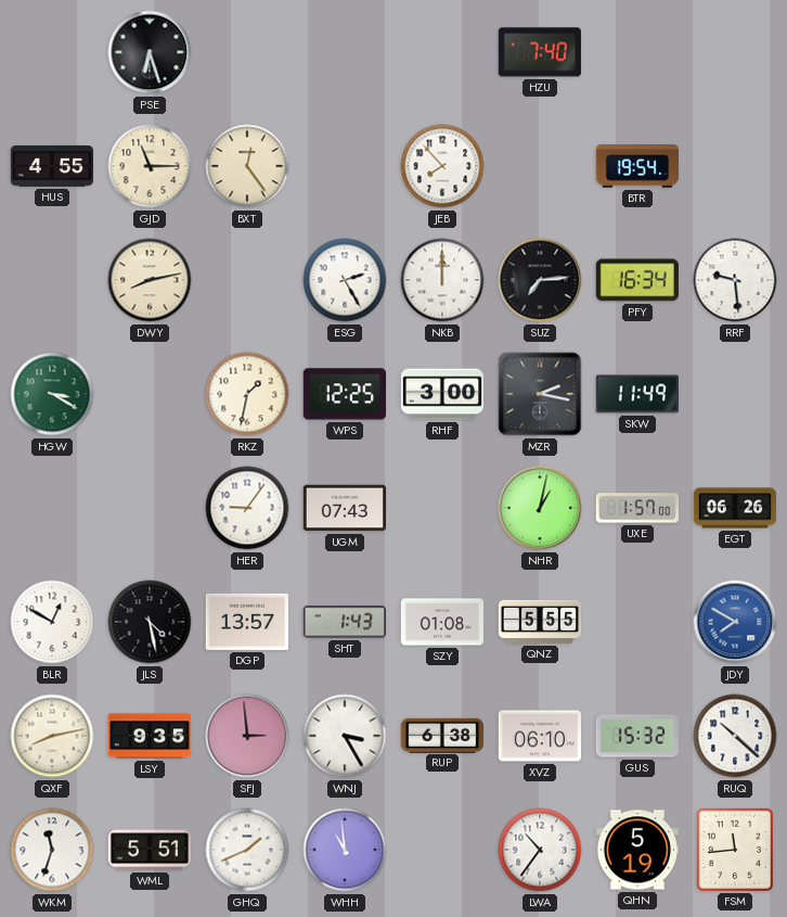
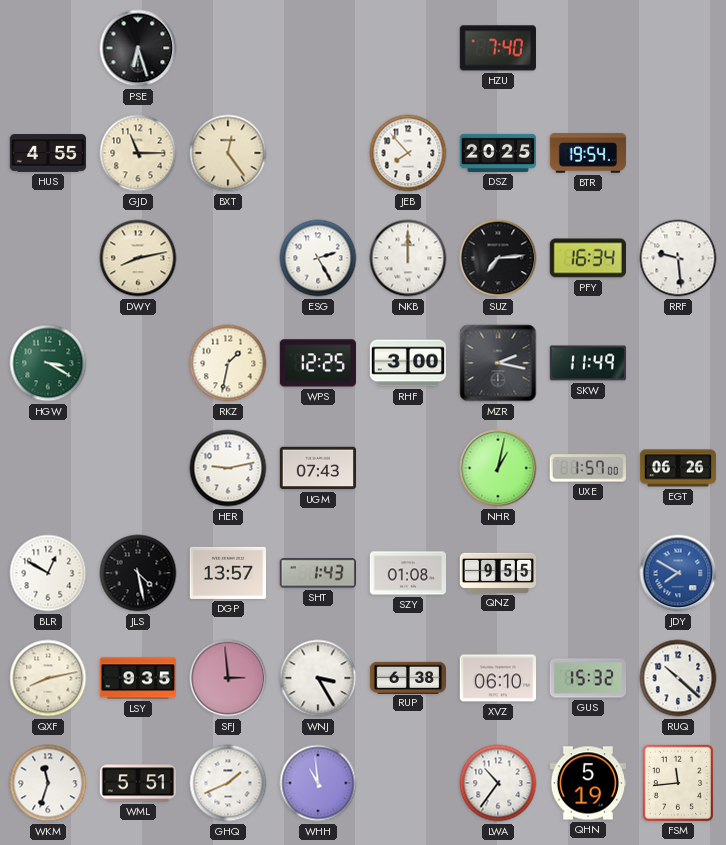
DSZ: none -> 20:25 (497, 153)
HER: 9:06 -> 9:13 (228, 468)
QNZ: 5:55 -> 9:55 (498, 573)
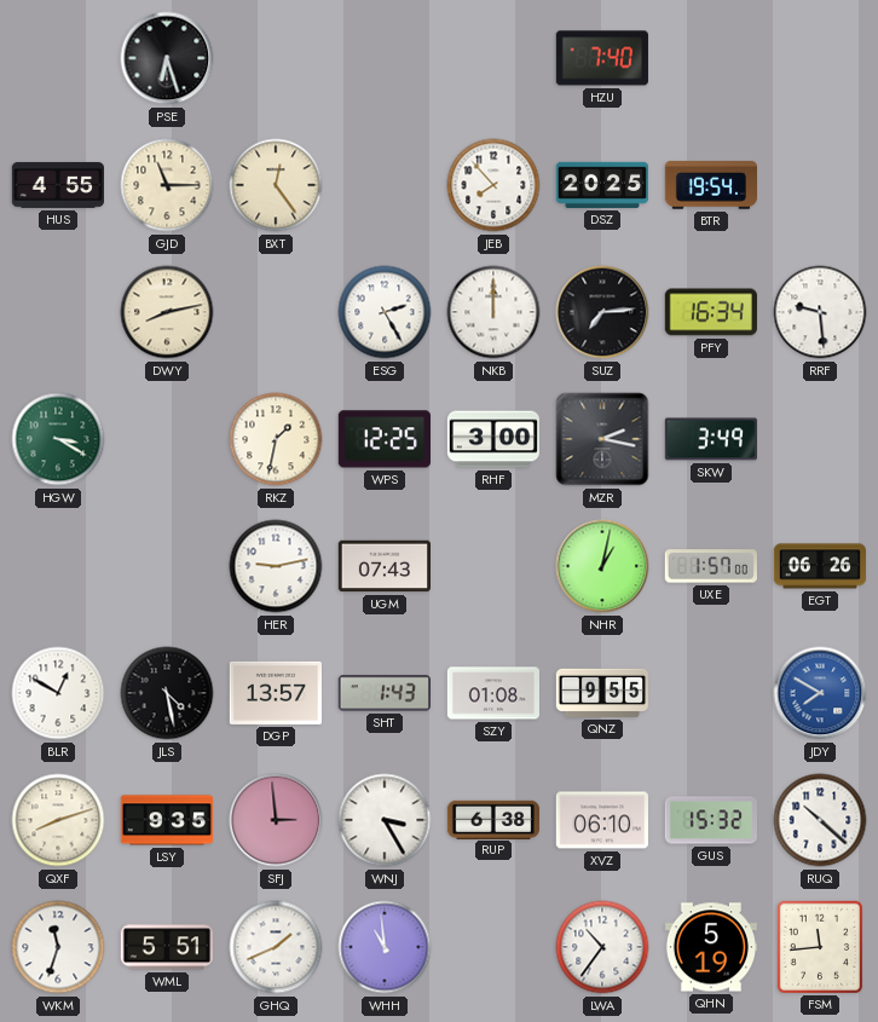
SKW: 11:49 -> 3:49 (710, 439)
QXF: 8:13 -> 8:12 (58, 820)
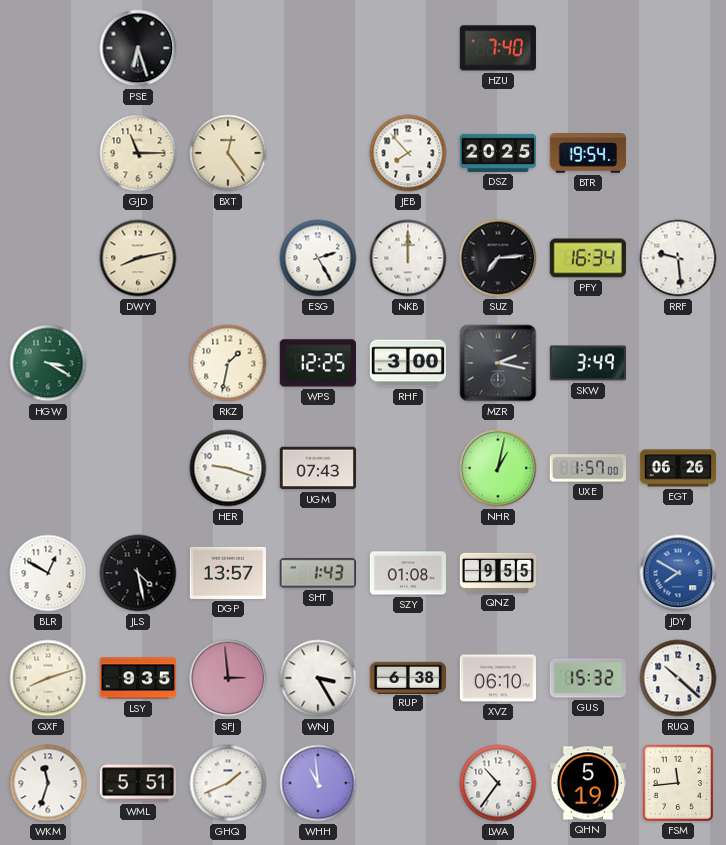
HUS: 4:55 -> none (57, 185)
HER: 9:13 -> 9:18 (228, 468)
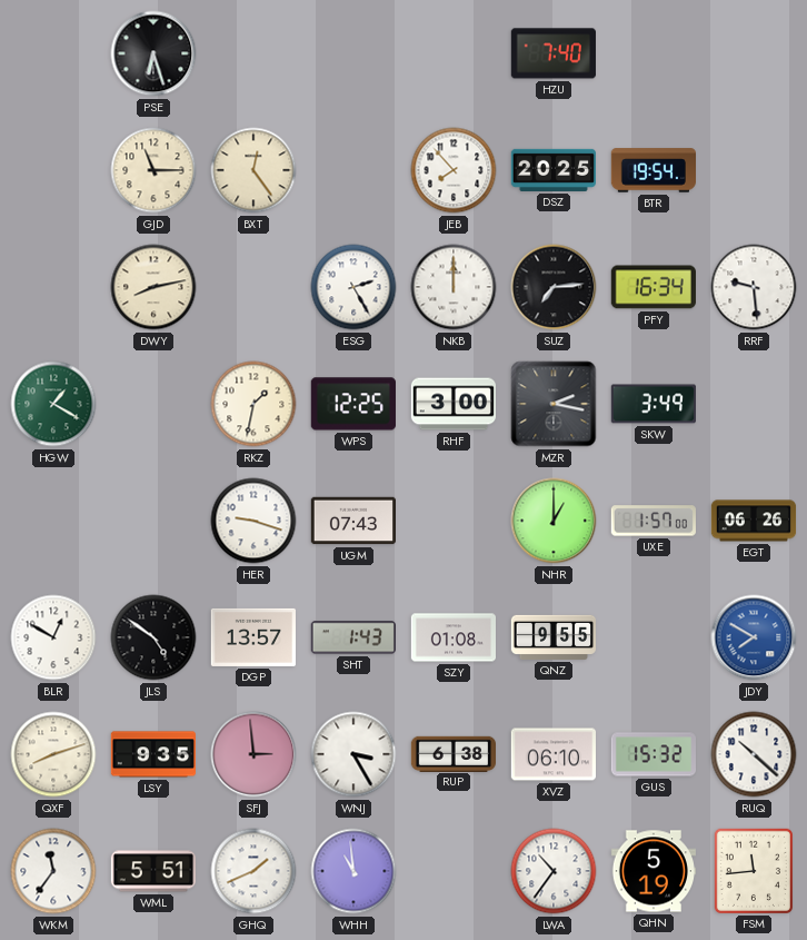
HGW: 3:20 -> 1:20 (53, 404)
NHR: 1:02 -> 1:00 (554, 521)
JLS: 4:28 -> 4:51 (153, 637)
WKM: 11:33 -> 11:36 (53, 871)
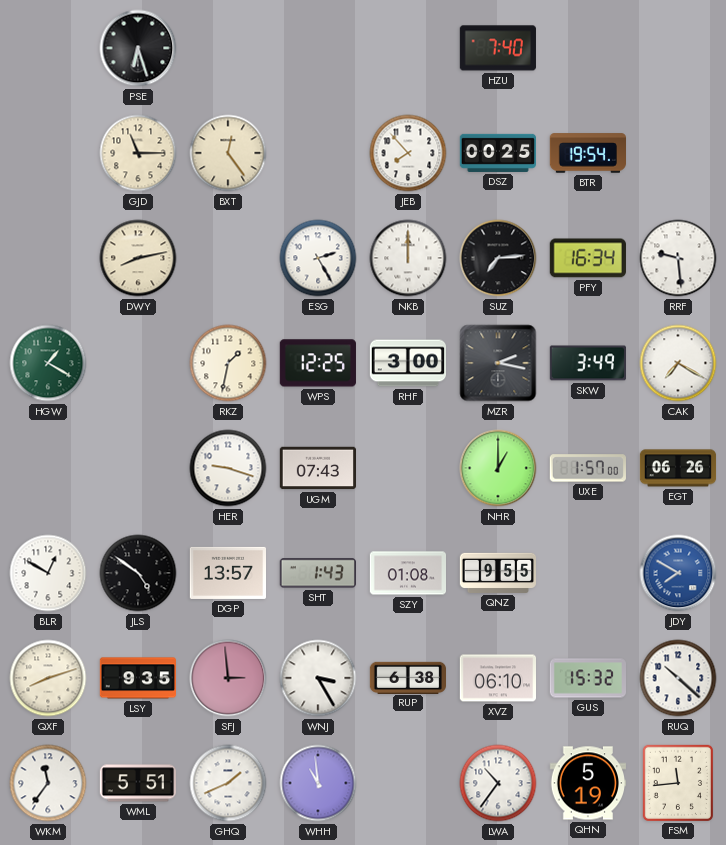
DSZ: 20:25 -> 00:25 (497, 153)
CAK: none -> 7:20 (678, 363)
